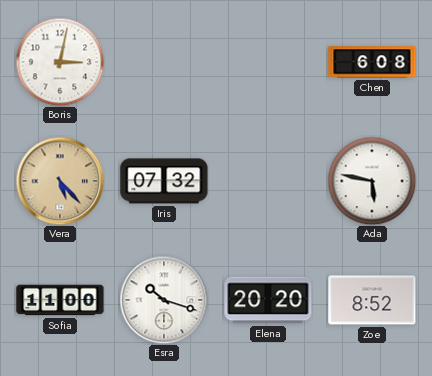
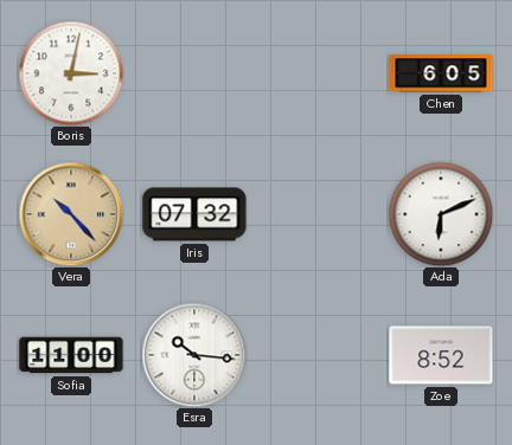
Chen: 6:08 -> 6:05 (441, 73)
Vera: 5:23 -> 10:23 (71, 214)
Ada: 5:47 -> 6:11 (441, 214)
Esra: 10:18 -> 10:16 (194, 355)
Elena: 20:20 -> none (268, 300)
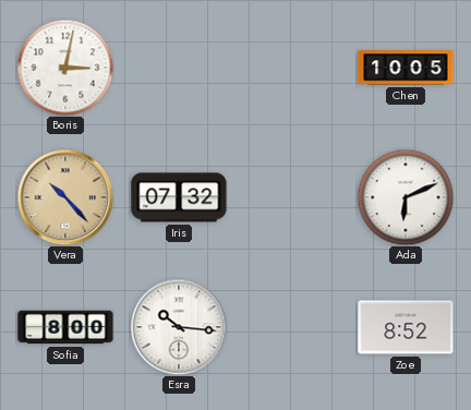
Chen: 6:05 -> 10:05 (406, 68)
Sofia: 11:00 -> 8:00 (65, 327)
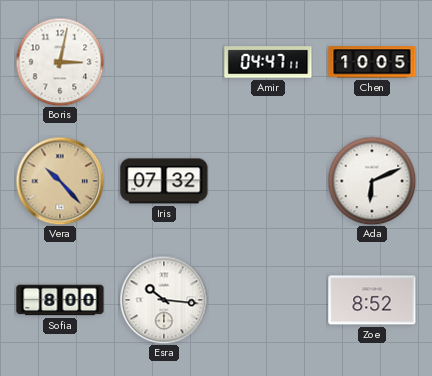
Amir: none -> 04:47 (268, 62)
